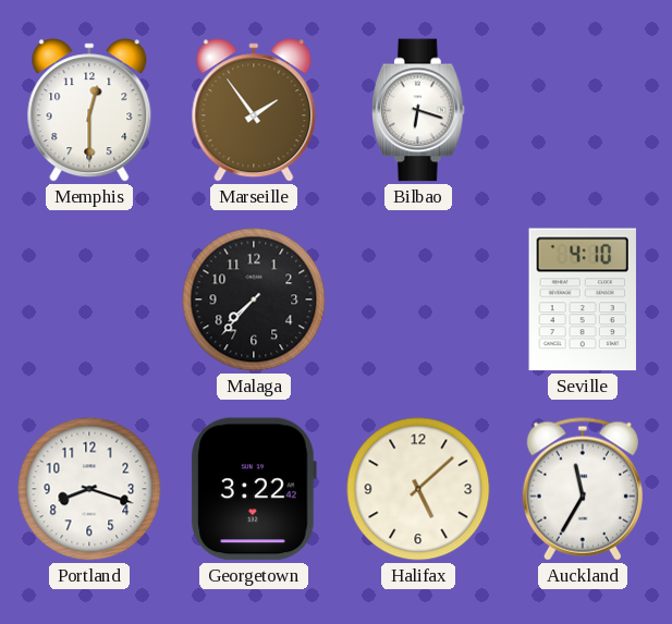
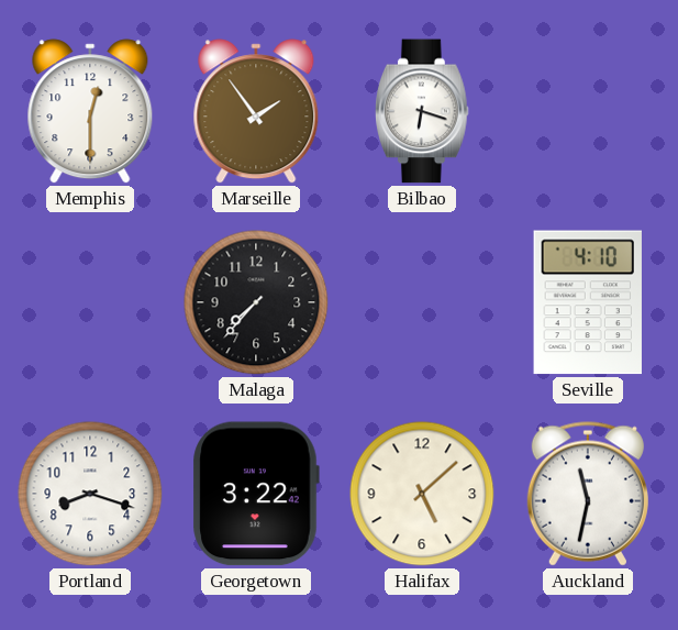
Auckland: 11:35 -> 11:32 (588, 494)
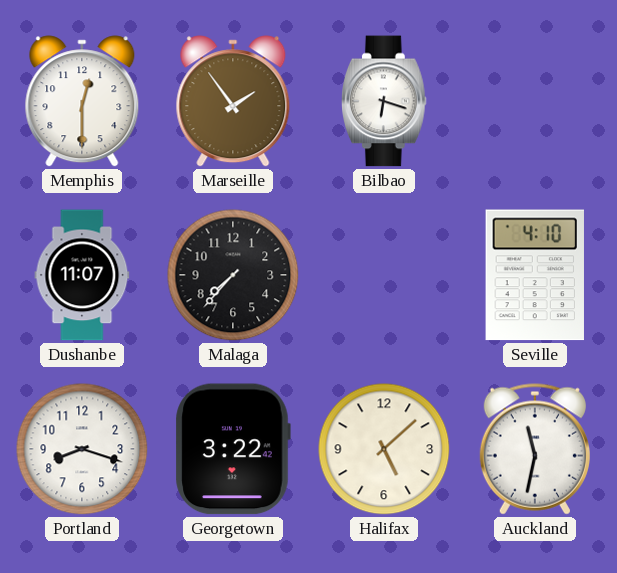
Dushanbe: none -> 11:07 (82, 275)
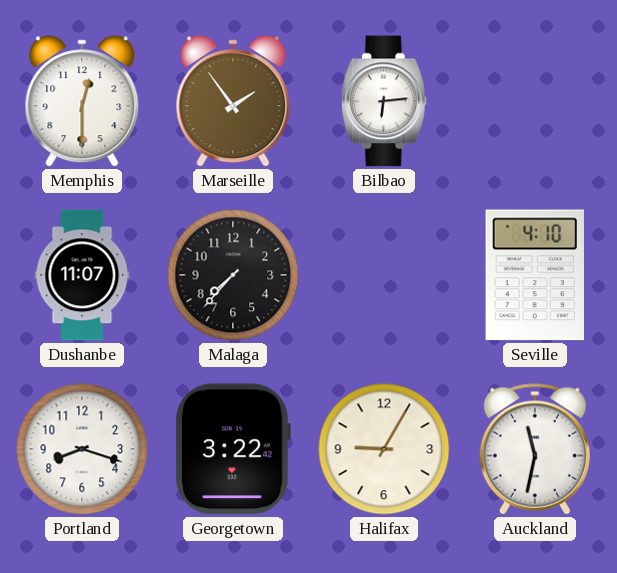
Bilbao: 6:18 -> 6:14 (385, 101)
Halifax: 5:08 -> 9:05 (384, 449)
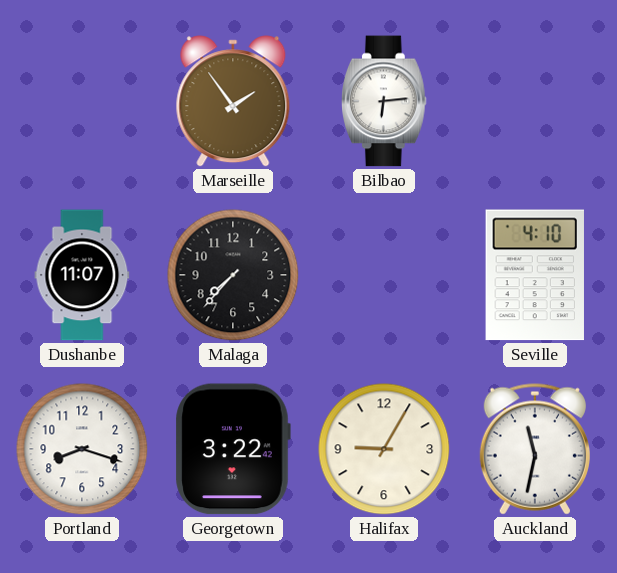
Memphis: 12:30 -> none (82, 101)
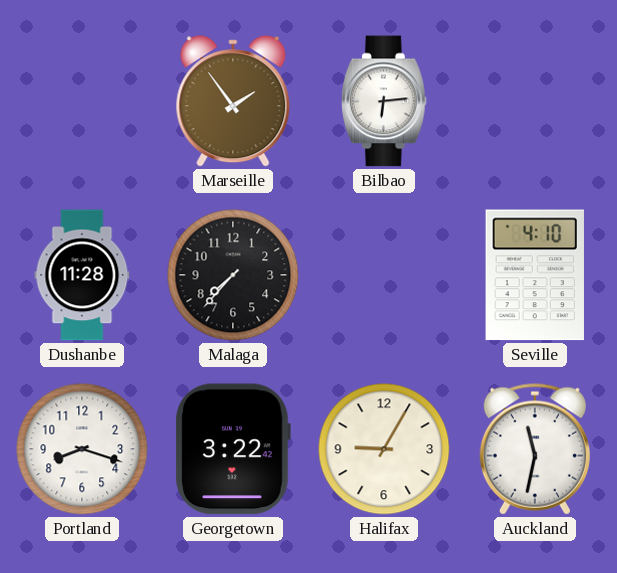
Dushanbe: 11:07 -> 11:28 (82, 275)
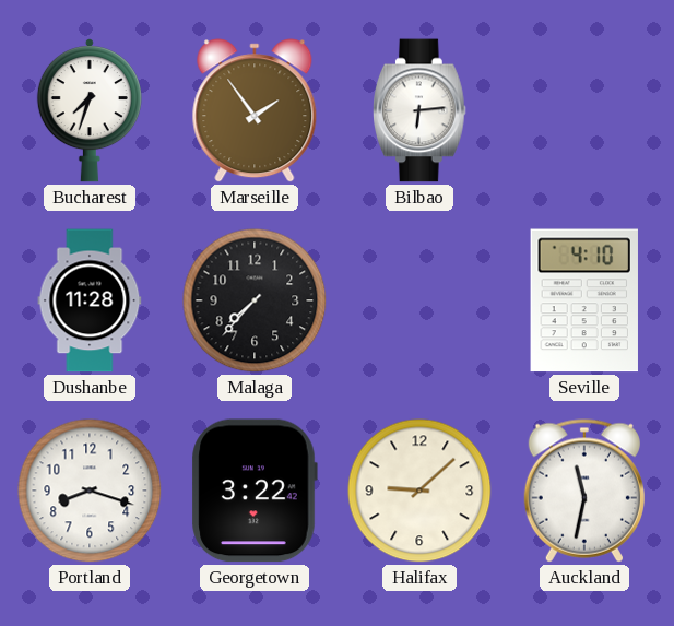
Bucharest: none -> 7:33 (90, 110)
Halifax: 9:05 -> 9:08 (419, 491)
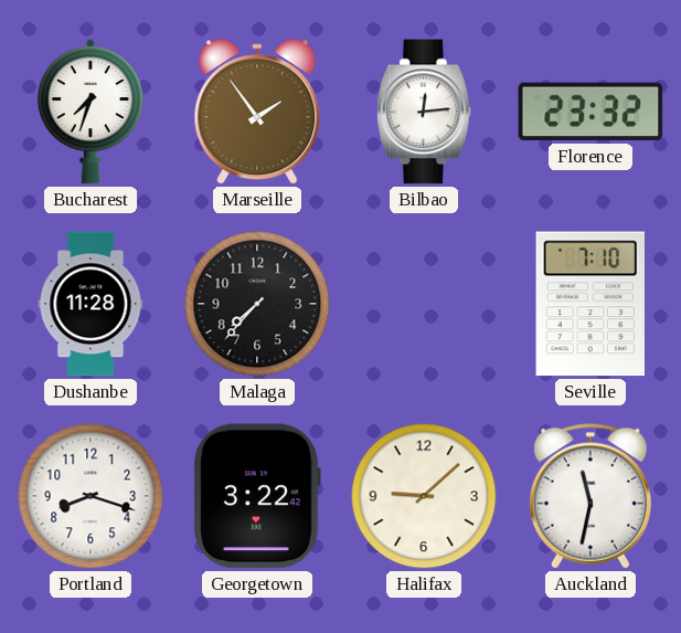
Bilbao: 6:14 -> 12:14 (425, 112)
Florence: none -> 23:32 (590, 112)
Seville: 4:10 -> 7:10 (590, 304)
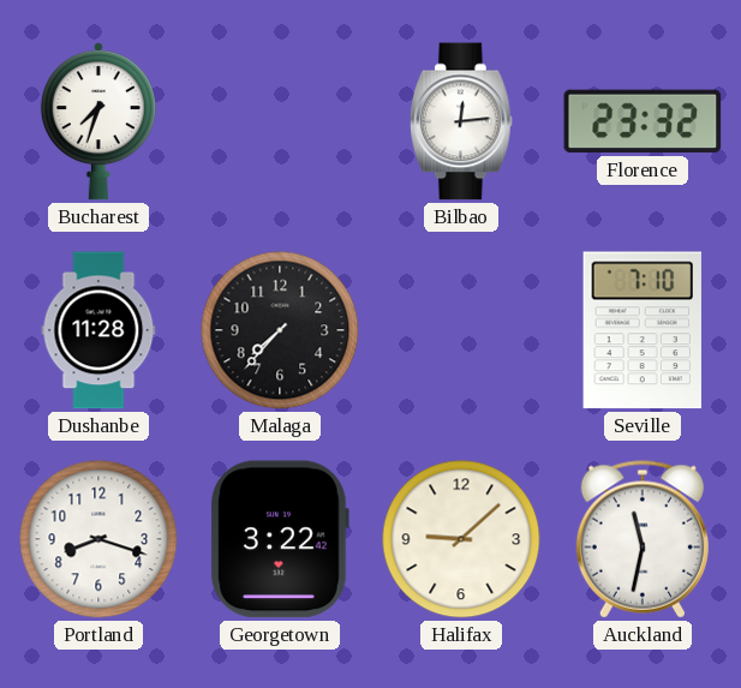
Marseille: 1:54 -> none (257, 112)
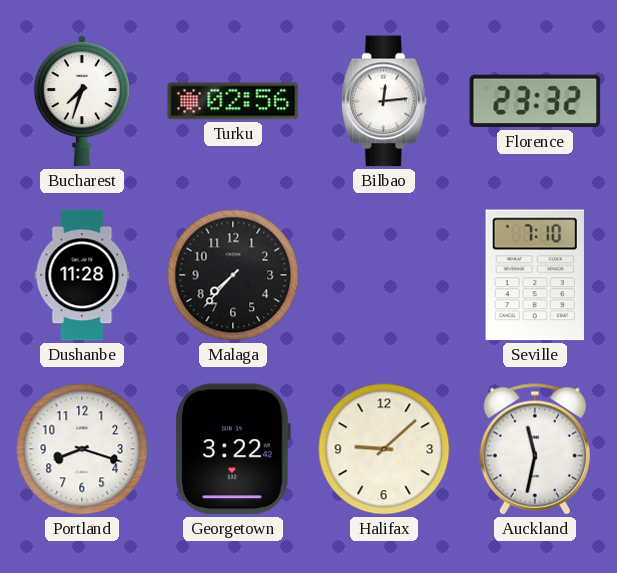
Turku: none -> 02:56 (233, 101)
